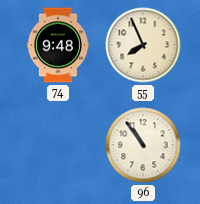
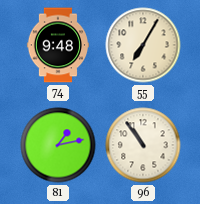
55: 7:56 -> 7:05 (143, 45)
81: none -> 1:13 (58, 145)
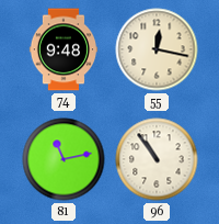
55: 7:05 -> 12:17 (157, 49)
81: 1:13 -> 11:13 (64, 159)
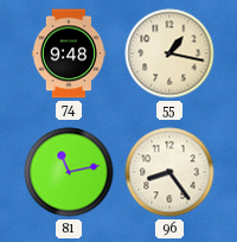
55: 12:17 -> 1:17 (169, 53)
96: 10:54 -> 8:24 (169, 172)
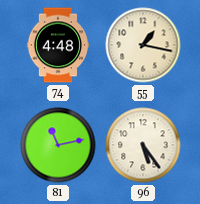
74: 9:48 -> 4:48 (57, 45)
96: 8:24 -> 5:24 (143, 145)
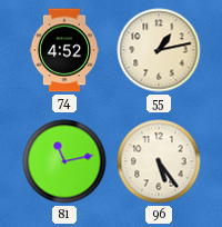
74: 4:48 -> 4:52 (63, 50)
55: 1:17 -> 1:13 (159, 50)
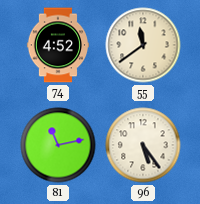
55: 1:13 -> 11:39 (143, 45)
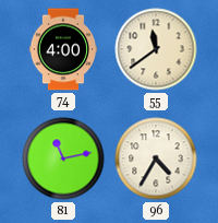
74: 4:52 -> 4:00 (62, 49)
96: 5:24 -> 4:35 (156, 159)
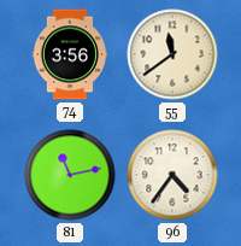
74: 4:00 -> 3:56 (69, 54)
96: 4:35 -> 4:36 (172, 175)
